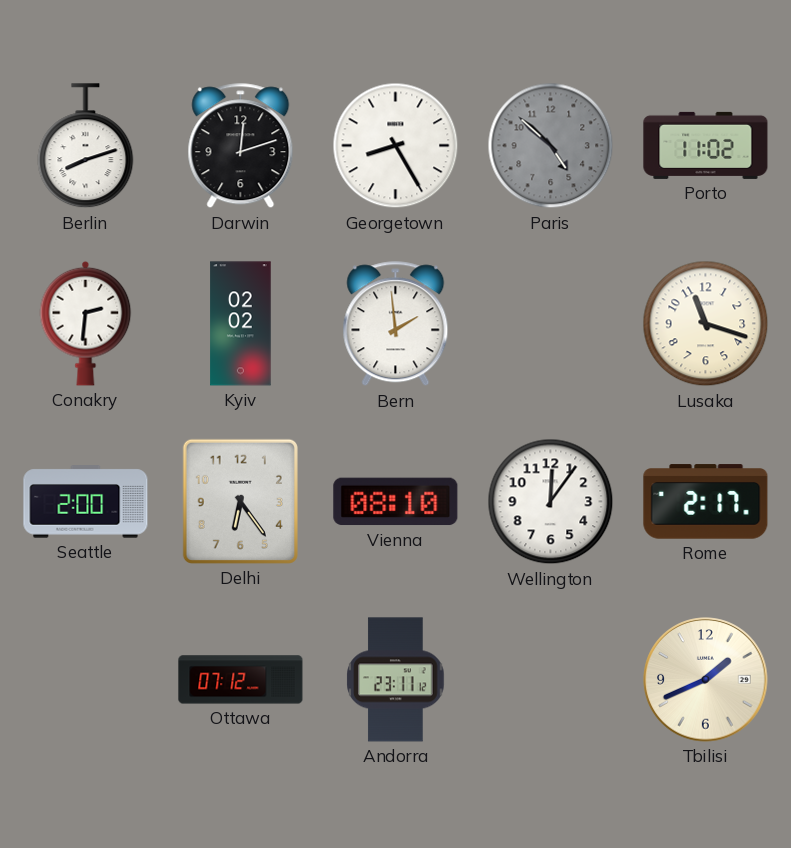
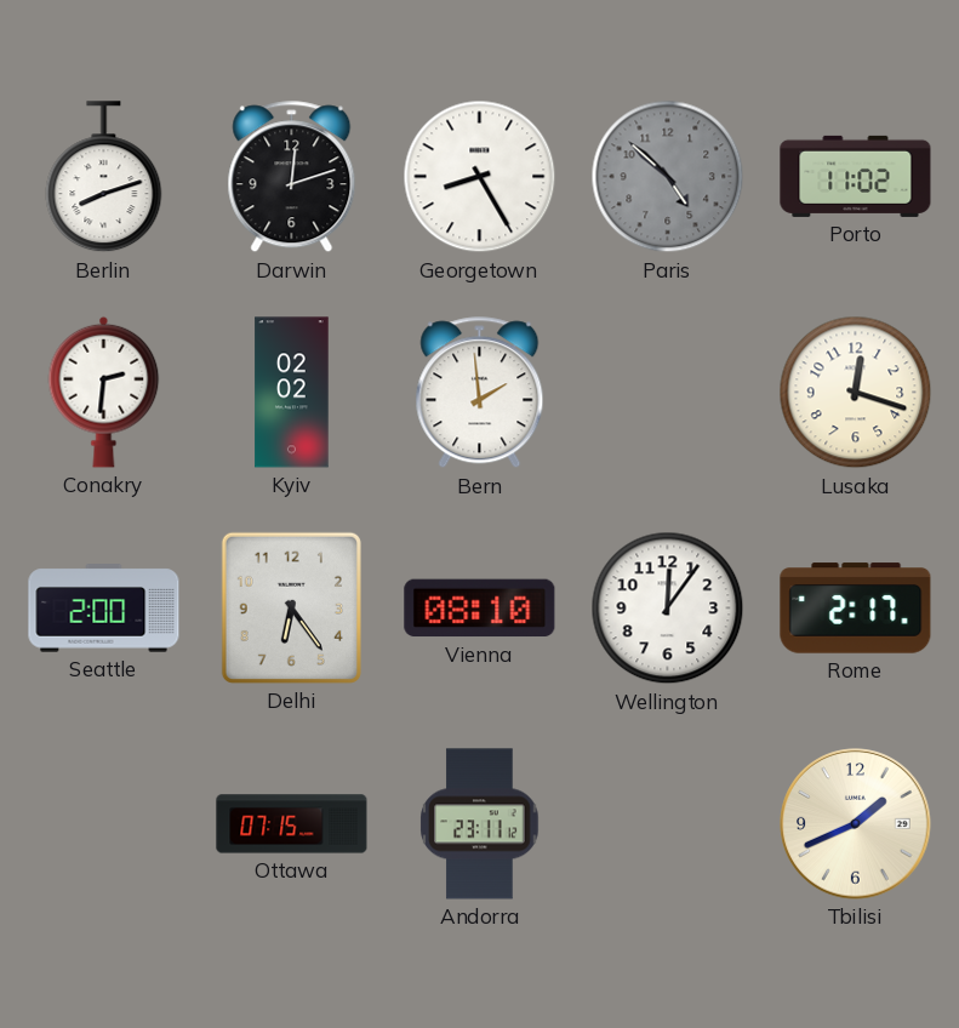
Lusaka: 11:18 -> 12:18 (856, 393)
Ottawa: 07:12 -> 07:15 (292, 824)
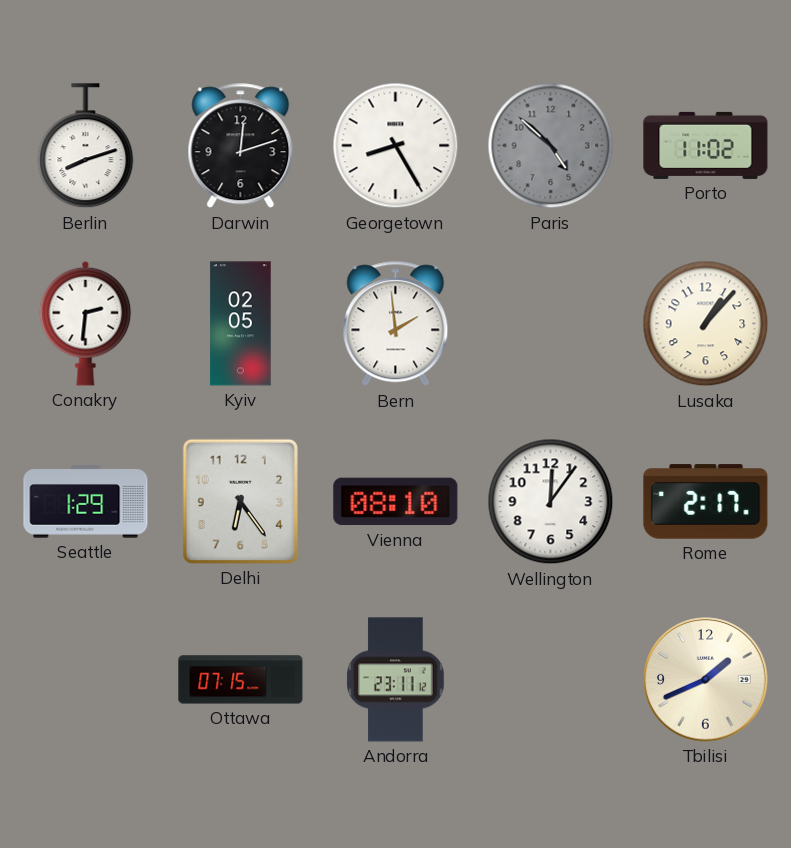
Kyiv: 02:02 -> 02:05 (241, 324)
Lusaka: 12:18 -> 1:07 (706, 324)
Seattle: 2:00 -> 1:29 (86, 502)
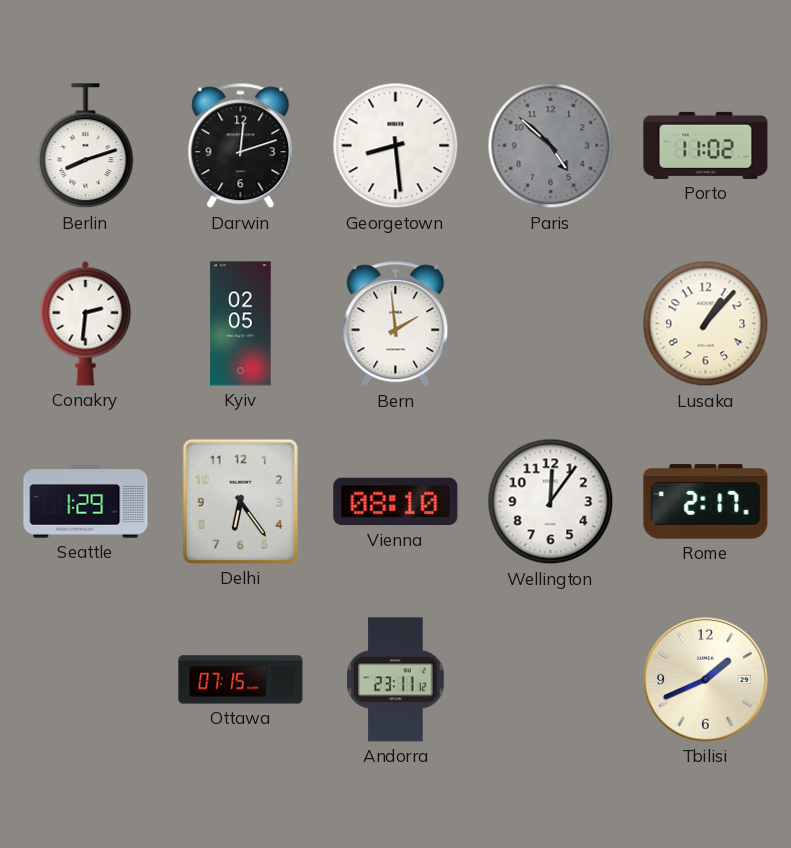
Georgetown: 8:25 -> 8:29 (396, 146)
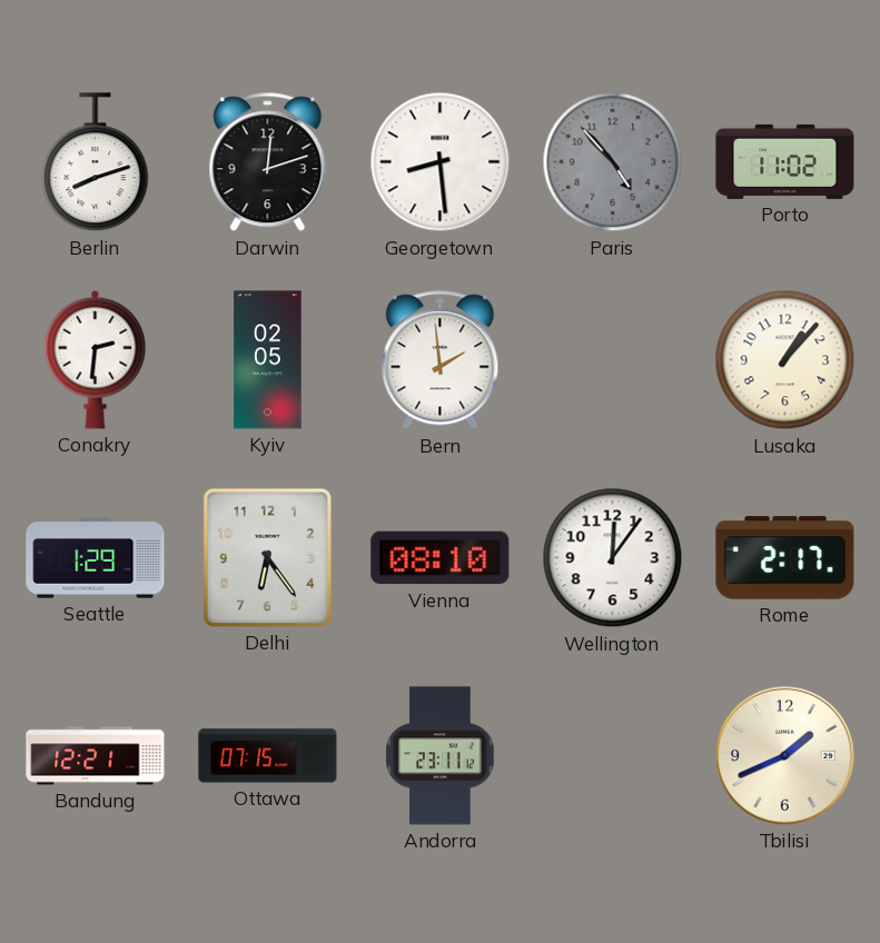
Paris: 4:52 -> 4:53 (613, 162)
Bandung: none -> 12:21 (96, 756)
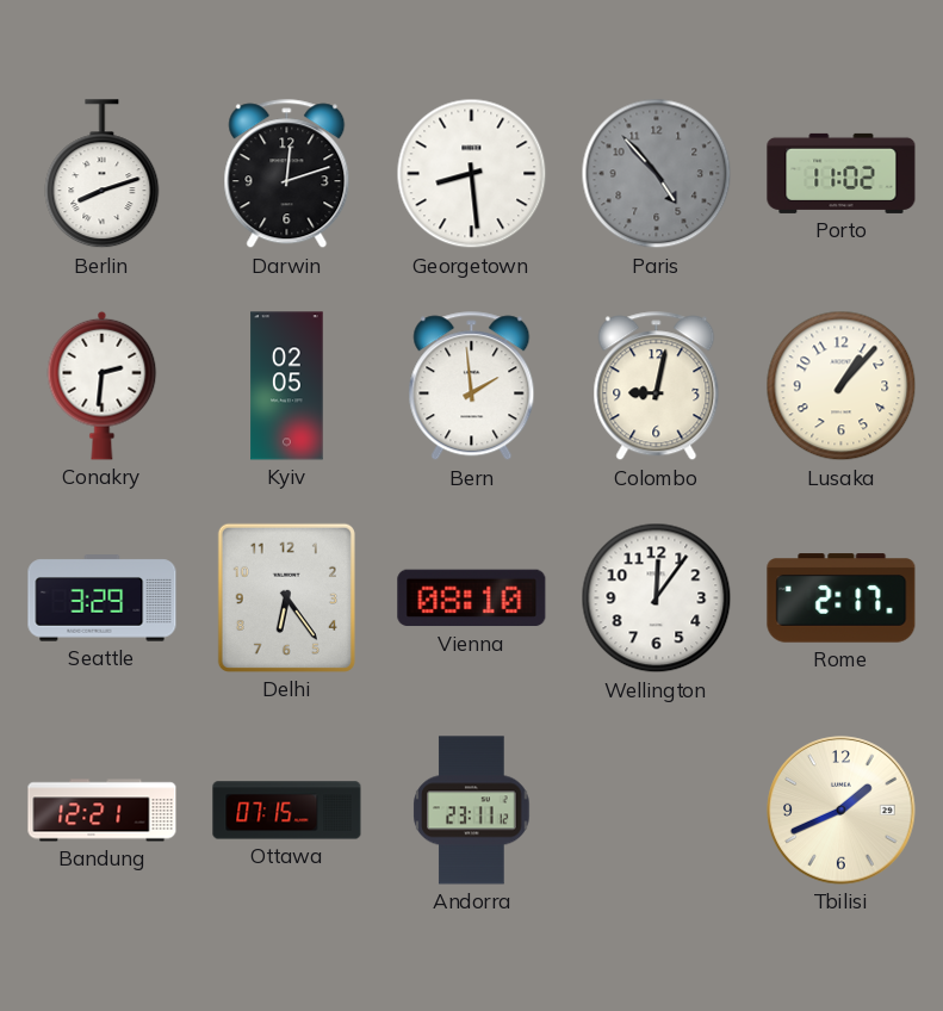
Colombo: none -> 9:02 (657, 386)
Seattle: 1:29 -> 3:29 (103, 598)
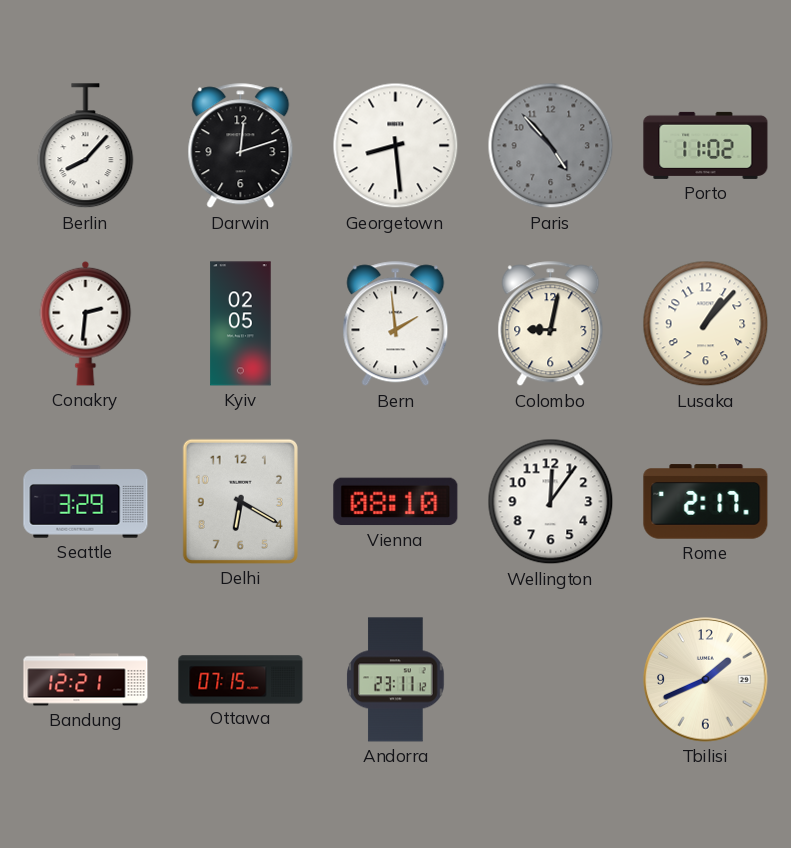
Berlin: 8:12 -> 8:07 (86, 146)
Delhi: 6:24 -> 6:20 (240, 501)
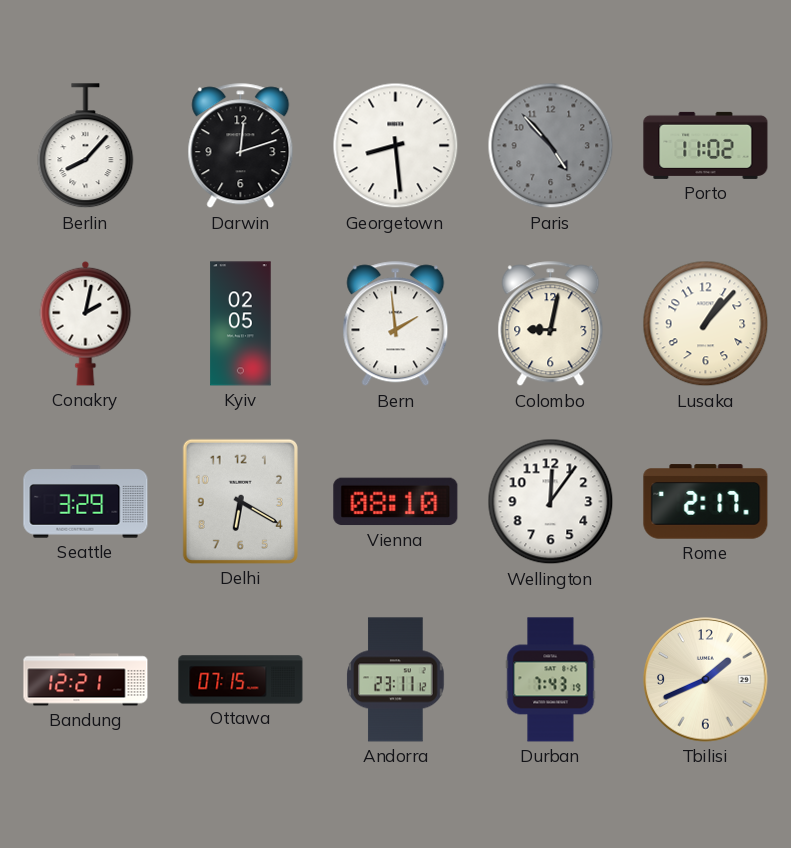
Conakry: 2:31 -> 2:02 (86, 323)
Durban: none -> 7:43 (551, 680)
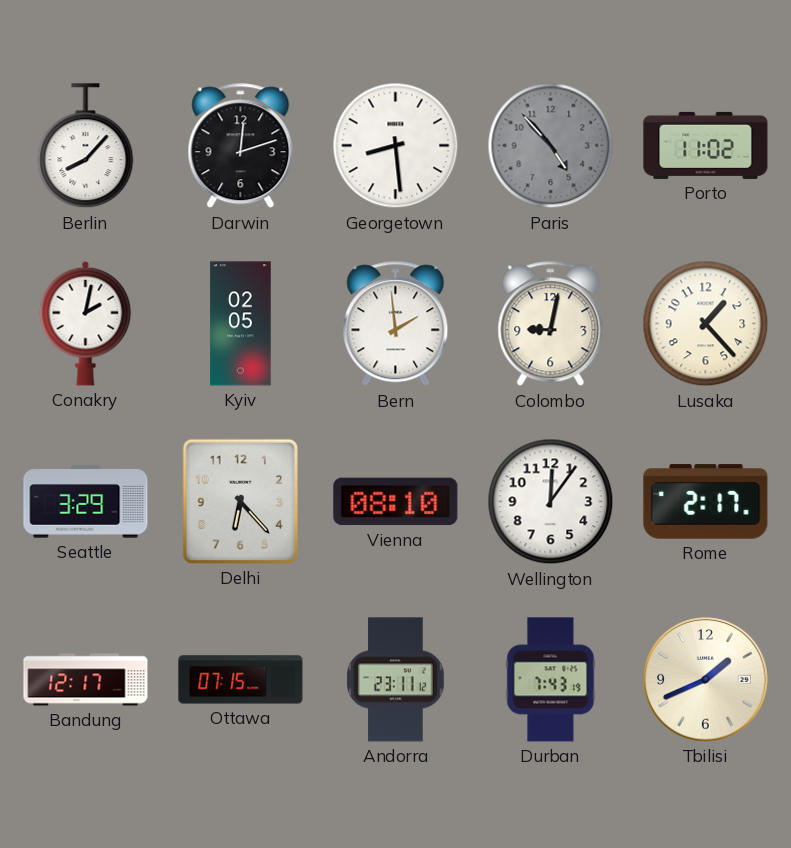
Lusaka: 1:07 -> 1:23 (706, 324)
Delhi: 6:20 -> 6:23 (240, 501)
Bandung: 12:21 -> 12:17 (86, 680)
